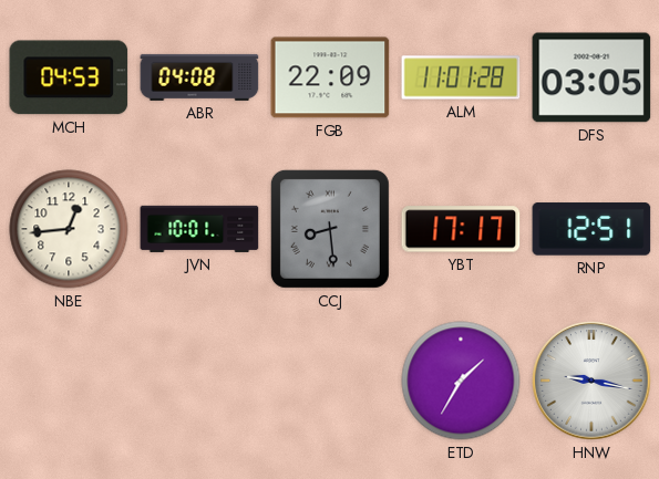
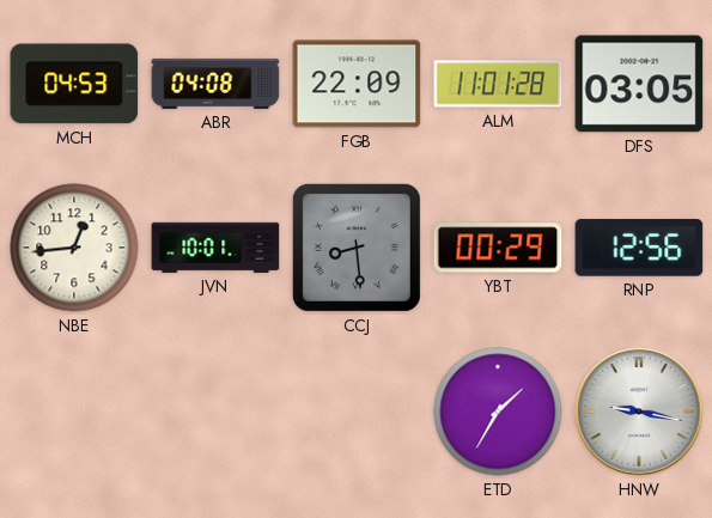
YBT: 17:17 -> 00:29 (498, 248)
RNP: 12:51 -> 12:56 (639, 248)
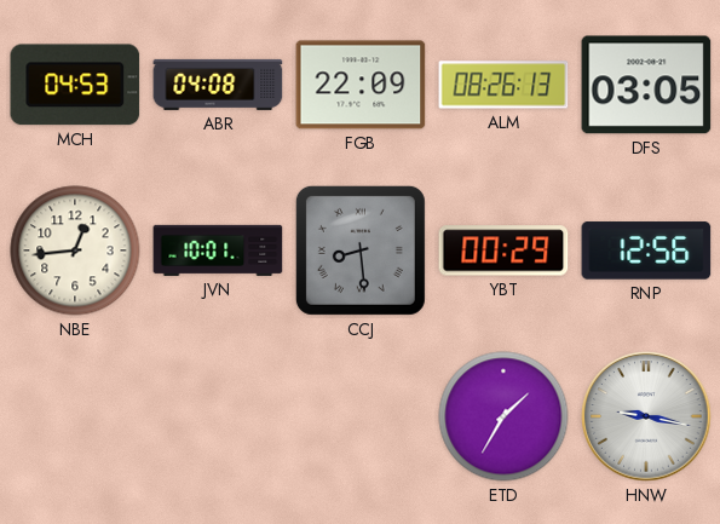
ALM: 11:01 -> 08:26 (503, 85)
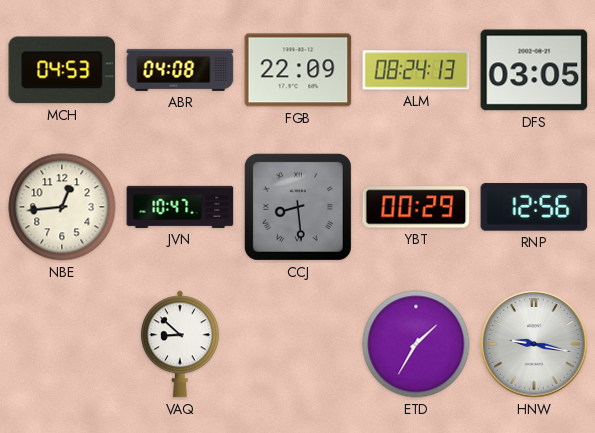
ALM: 08:26 -> 08:24 (416, 70)
JVN: 10:01 -> 10:47 (180, 207)
VAQ: none -> 8:52 (180, 344)
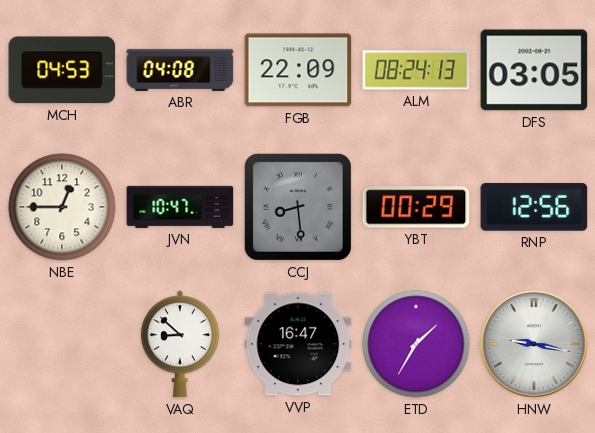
NBE: 12:44 -> 12:45 (62, 207)
VVP: none -> 16:47 (298, 344)
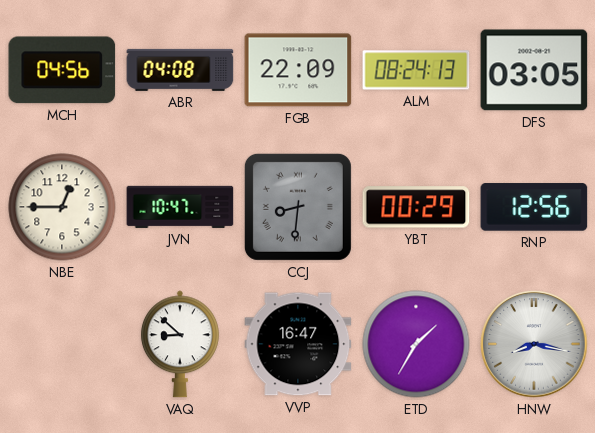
MCH: 04:53 -> 04:56 (62, 70)
CCJ: 8:29 -> 8:31 (298, 207)
HNW: 9:17 -> 8:17 (534, 344)
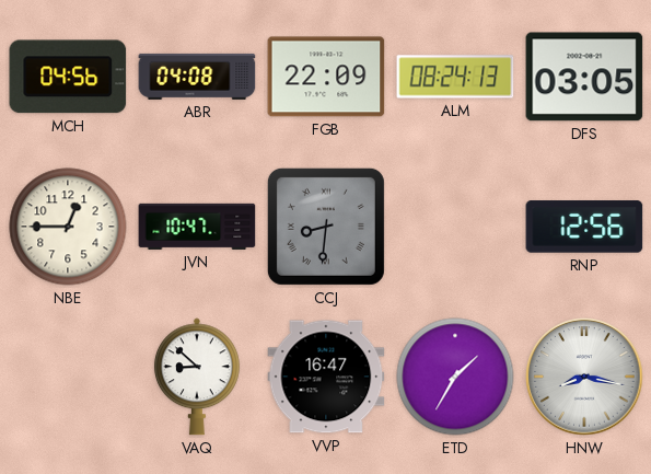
YBT: 00:29 -> none (416, 207)
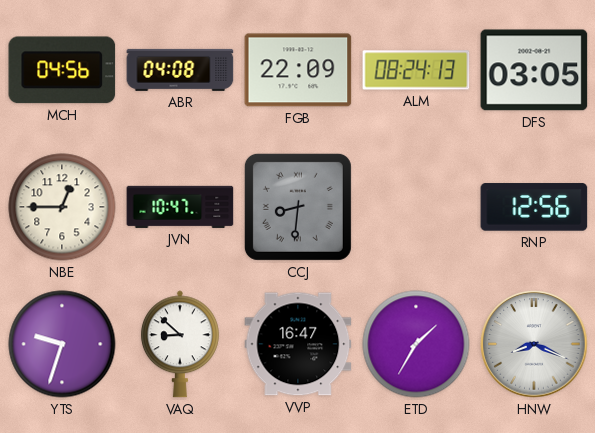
YTS: none -> 9:33 (62, 344)
HNW: 8:17 -> 8:19 (534, 344)
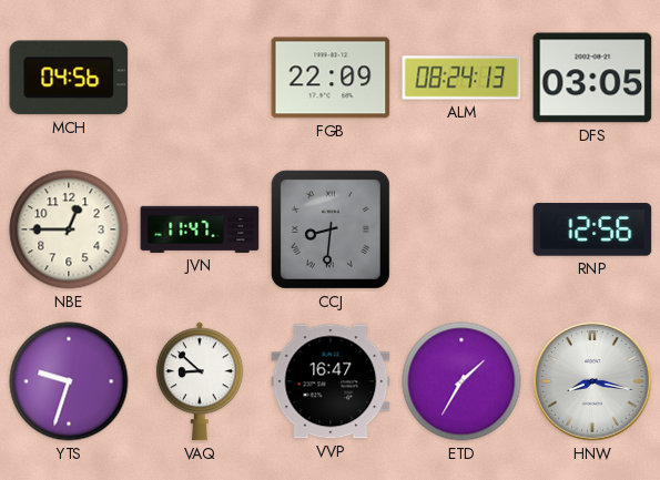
ABR: 04:08 -> none (180, 70)
JVN: 10:47 -> 11:47 (200, 229)
HNW: 8:19 -> 8:17 (592, 381)
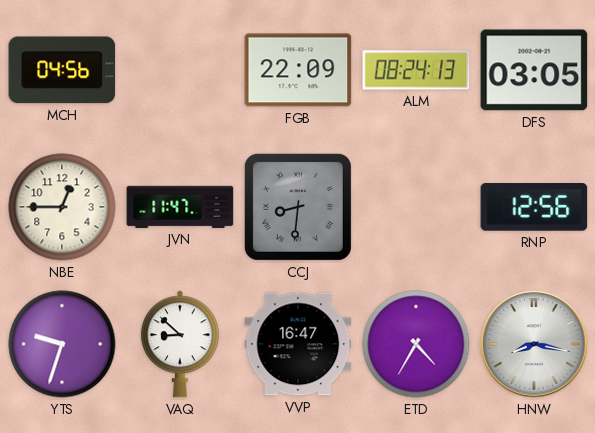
ETD: 1:35 -> 4:35 (416, 344)
